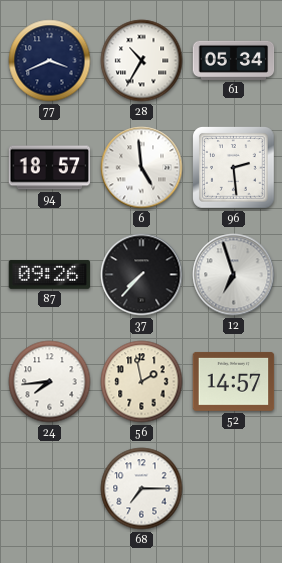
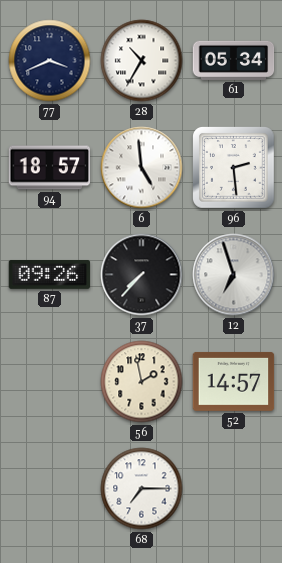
24: 7:44 -> none (50, 382)
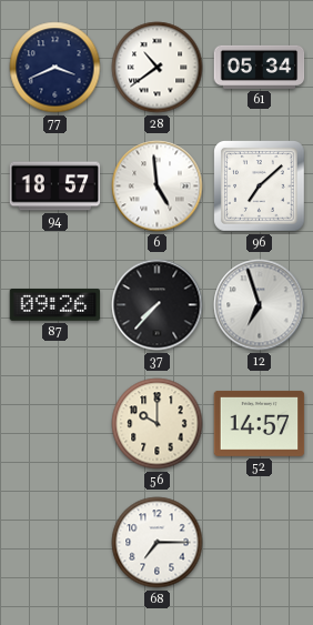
28: 10:35 -> 10:39 (158, 68)
96: 2:29 -> 7:08 (260, 187)
56: 1:58 -> 10:00 (158, 424)
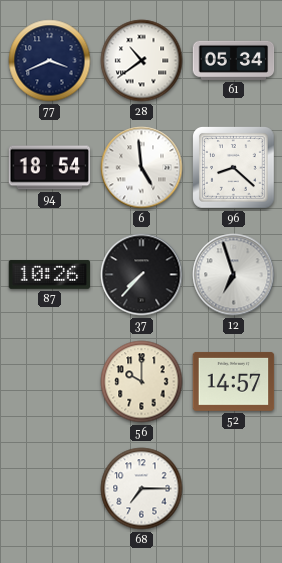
94: 18:57 -> 18:54 (50, 168)
96: 7:08 -> 8:22 (234, 168)
87: 09:26 -> 10:26 (50, 274)
